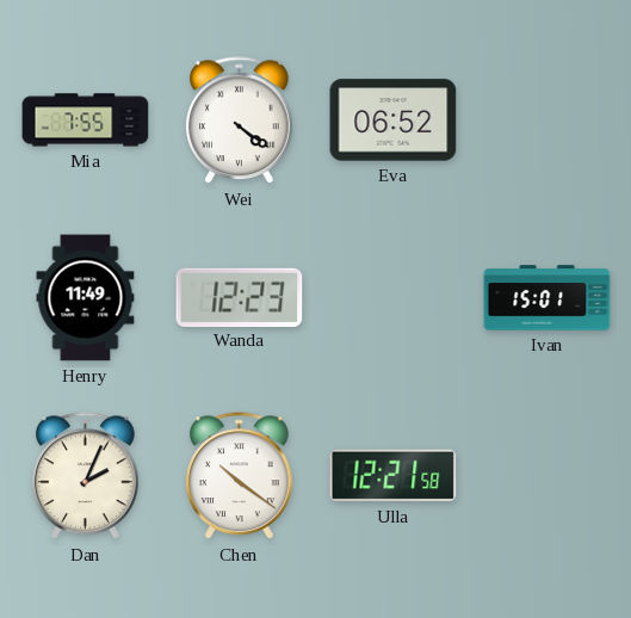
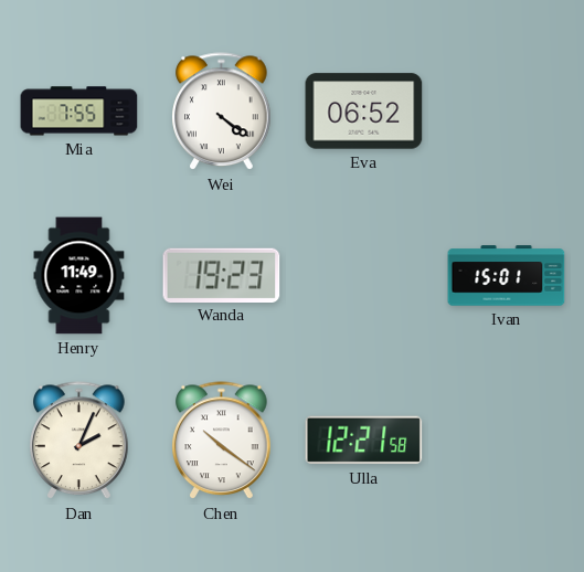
Wanda: 12:23 -> 19:23 (222, 275)
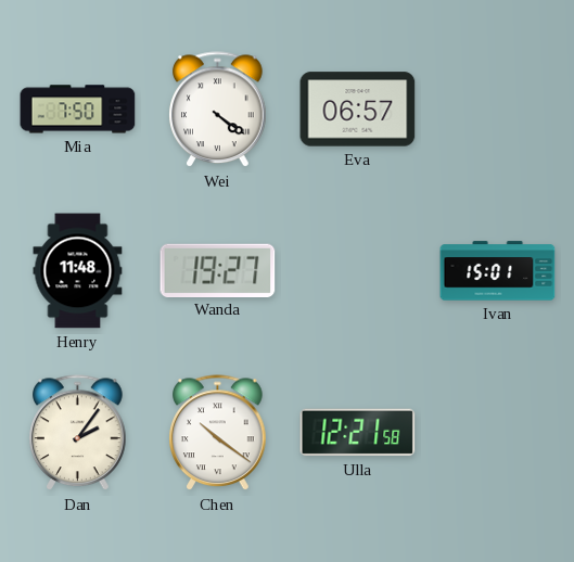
Mia: 7:55 -> 7:50 (78, 110)
Eva: 06:52 -> 06:57 (358, 110)
Henry: 11:49 -> 11:48 (78, 271)
Wanda: 19:23 -> 19:27 (218, 270)
Dan: 2:04 -> 2:06 (78, 433)
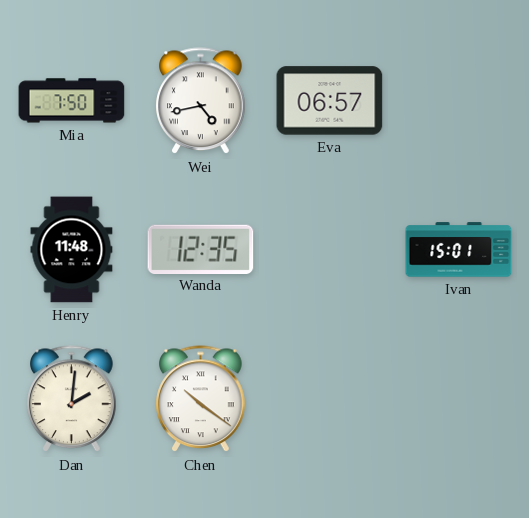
Wei: 4:21 -> 4:43 (201, 101)
Wanda: 19:27 -> 12:35 (201, 249)
Dan: 2:06 -> 2:01 (72, 399)
Ulla: 12:21 -> none (358, 433)
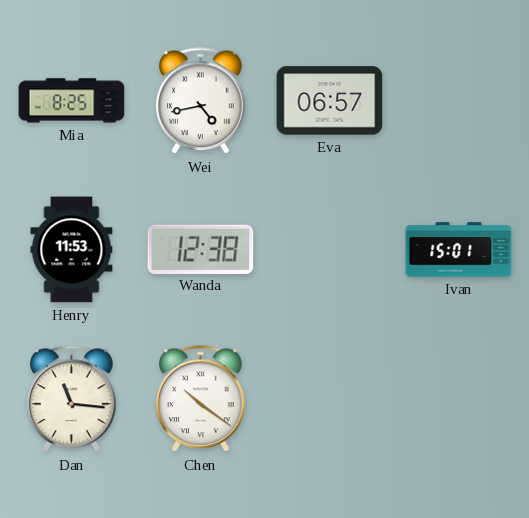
Mia: 7:50 -> 8:25 (72, 101)
Henry: 11:48 -> 11:53 (72, 250)
Wanda: 12:35 -> 12:38 (201, 249)
Dan: 2:01 -> 11:16 (72, 399)
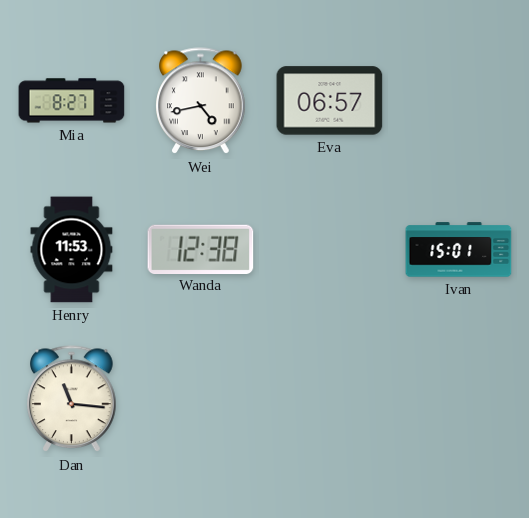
Mia: 8:25 -> 8:27 (72, 101)
Chen: 10:21 -> none (201, 399)
